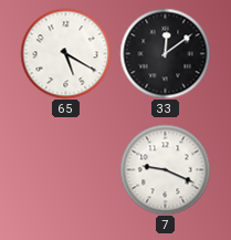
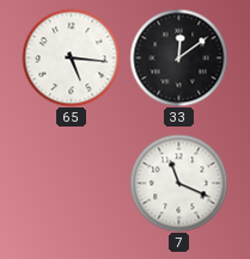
65: 5:20 -> 5:16 (71, 57)
7: 9:19 -> 11:19 (178, 183)
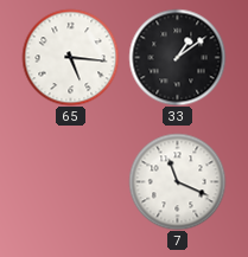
33: 12:09 -> 1:09 (177, 57)
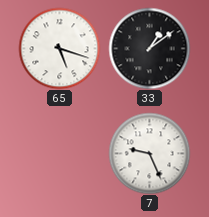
65: 5:16 -> 5:18 (59, 48)
7: 11:19 -> 9:26 (149, 153)
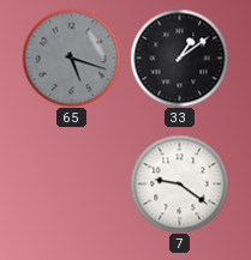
65 dial: white -> grey (71, 58)
7: 9:26 -> 9:21 (179, 183)
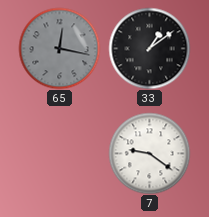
65: 5:18 -> 12:17 (59, 48)
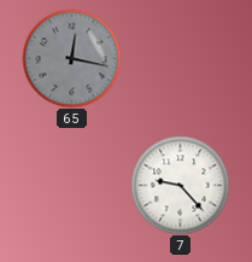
33: 1:09 -> none (149, 48)
7: 9:21 -> 9:23 (180, 185)
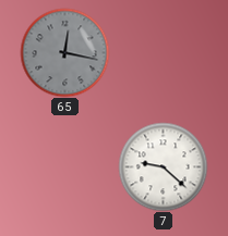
7: 9:23 -> 9:22 (163, 166)
